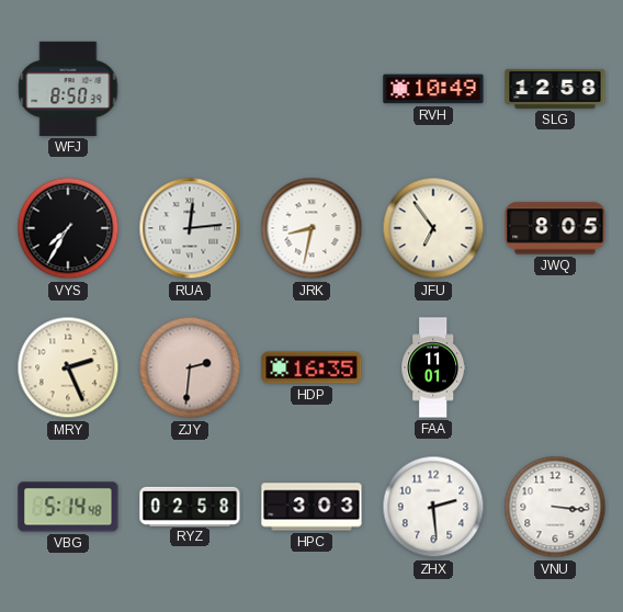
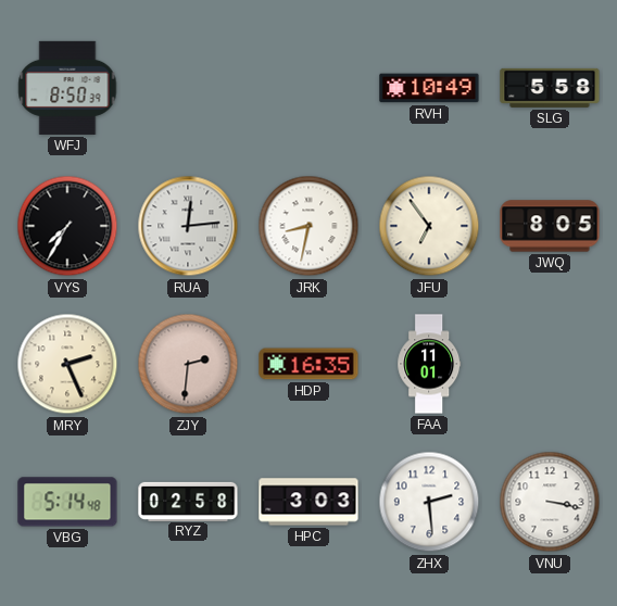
SLG: 12:58 -> 5:58 (550, 88)
VNU: 3:16 -> 3:17 (550, 502)
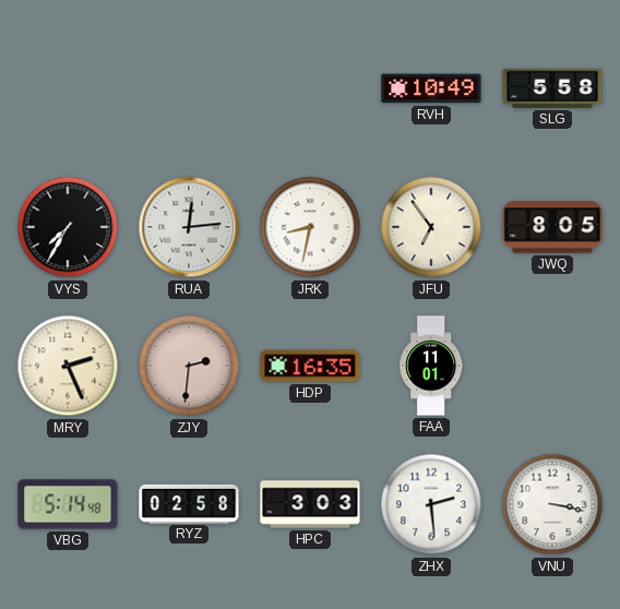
WFJ: 8:50 -> none (67, 88)
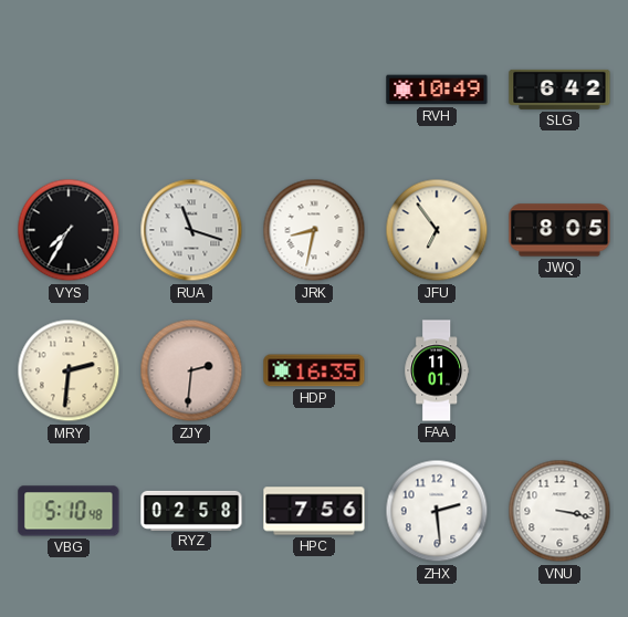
SLG: 5:58 -> 6:42 (559, 90)
RUA: 12:14 -> 11:18 (191, 230)
MRY: 2:26 -> 2:31 (69, 370)
VBG: 5:14 -> 5:10 (69, 511)
HPC: 3:03 -> 7:56 (314, 511)
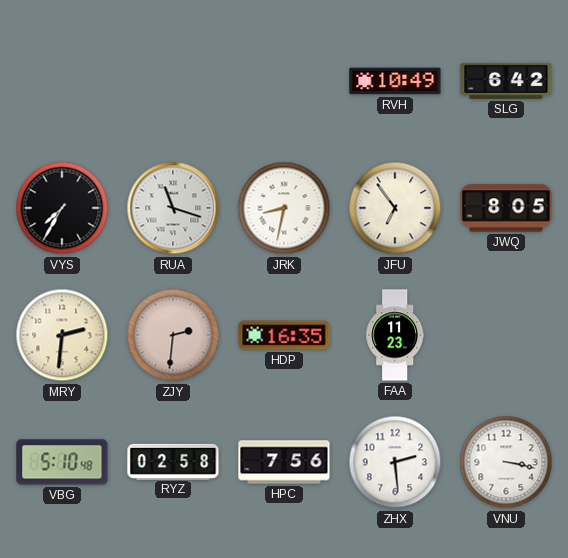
FAA: 11:01 -> 11:23 (395, 335)
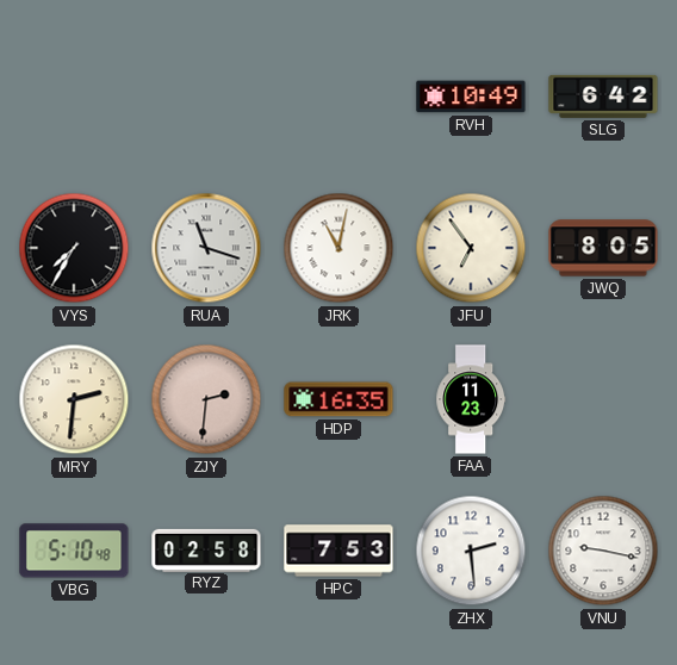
JRK: 8:32 -> 11:02 (338, 248)
HPC: 7:56 -> 7:53 (338, 551)
VNU: 3:17 -> 9:17 (603, 551)
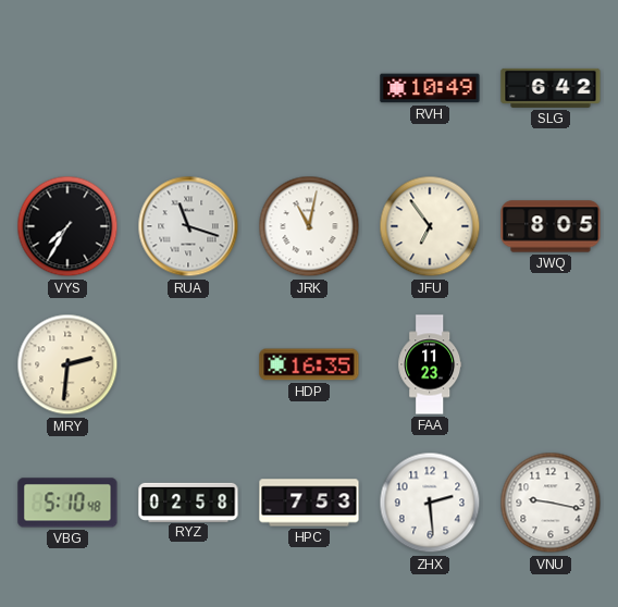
ZJY: 2:31 -> none (206, 399)
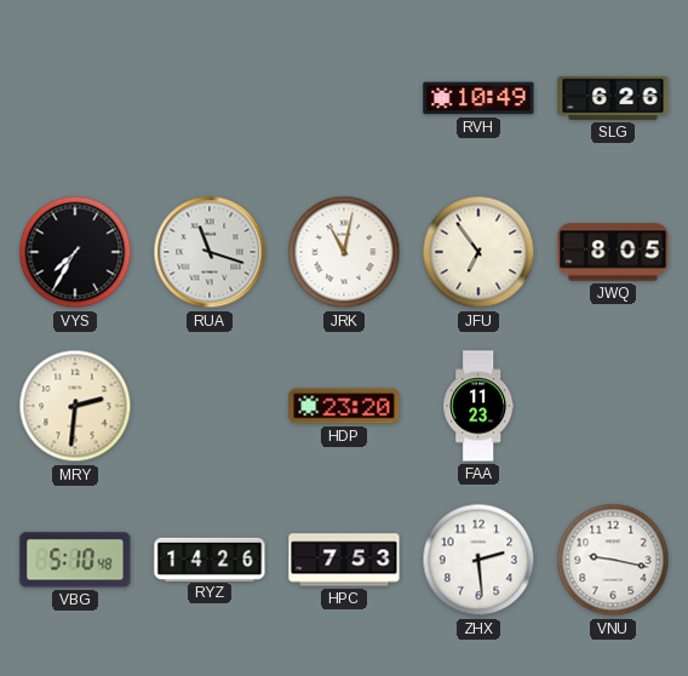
SLG: 6:42 -> 6:26 (613, 98)
HDP: 16:35 -> 23:20 (344, 406)
RYZ: 02:58 -> 14:26 (210, 558)
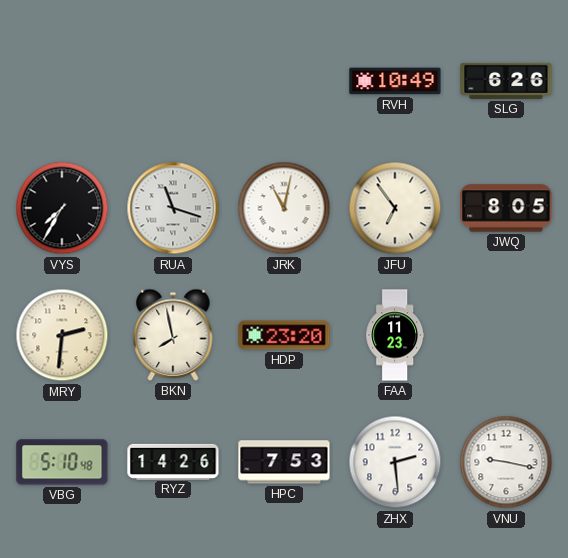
BKN: none -> 7:58 (173, 335)
